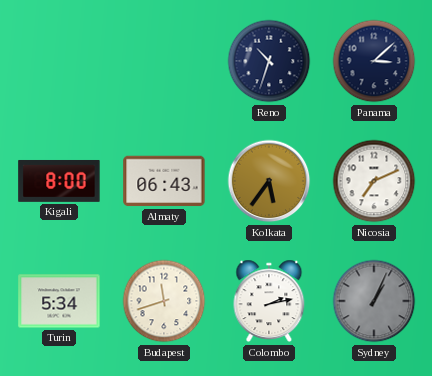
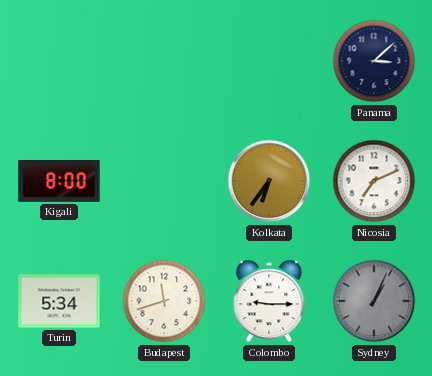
Reno: 10:33 -> none (269, 61)
Almaty: 06:43 -> none (164, 181)
Kolkata: 5:36 -> 6:36 (269, 181)
Colombo: 2:13 -> 9:15 (269, 301)
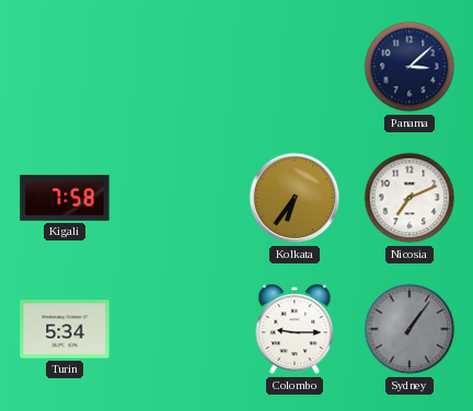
Kigali: 8:00 -> 7:58 (65, 198)
Budapest: 11:42 -> none (164, 301)
Sydney: 1:04 -> 1:06 (409, 329)
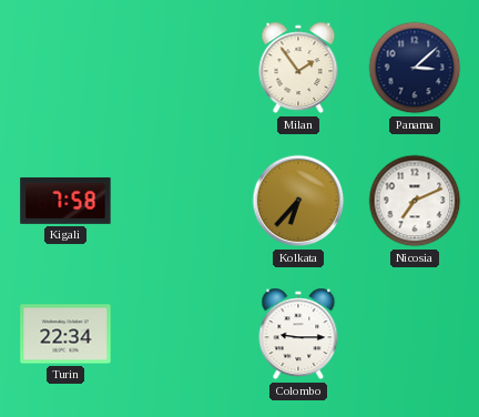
Milan: none -> 1:54 (298, 68)
Kolkata: 6:36 -> 6:37 (298, 201)
Turin: 5:34 -> 22:34 (65, 334)
Sydney: 1:06 -> none (409, 329)
